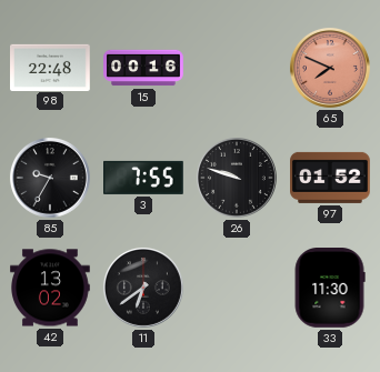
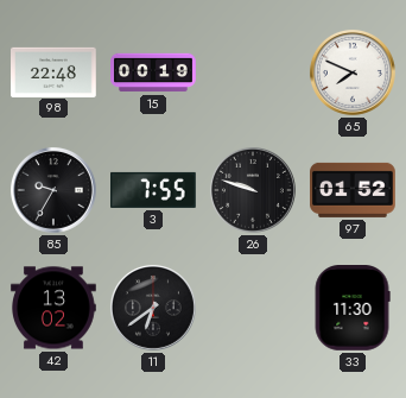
15: 00:16 -> 00:19 (153, 72)
65 dial: salmon -> white (353, 72)
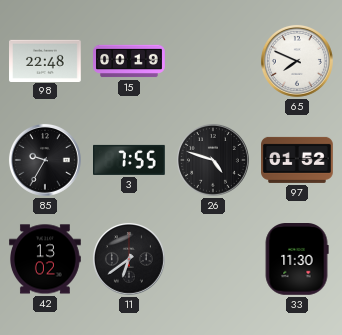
26: 9:48 -> 4:48 (213, 160)
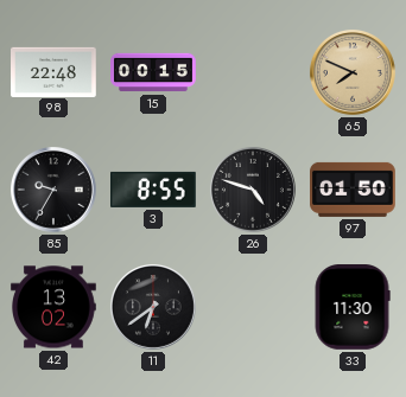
15: 00:19 -> 00:15 (153, 72)
65 dial: white -> champagne (353, 72)
3: 7:55 -> 8:55 (154, 190)
97: 01:52 -> 01:50 (354, 190)
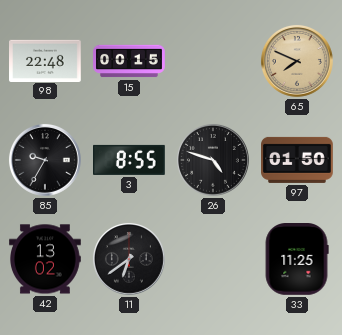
33: 11:30 -> 11:25 (297, 260)
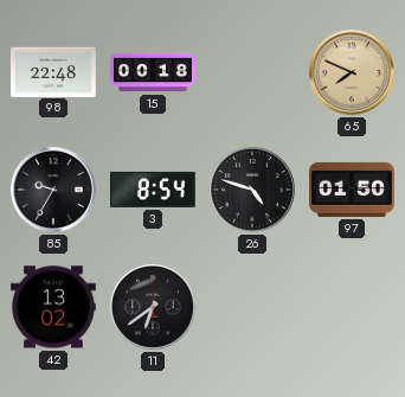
15: 00:15 -> 00:18 (153, 72)
3: 8:55 -> 8:54 (154, 190)
33: 11:25 -> none (297, 260)
